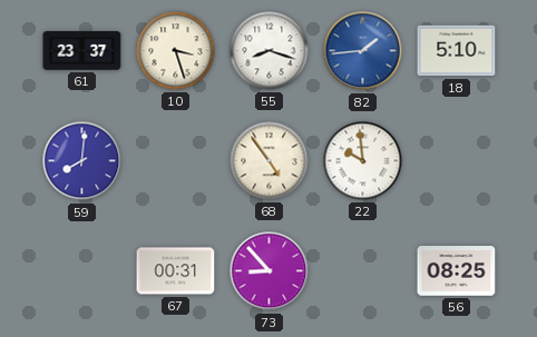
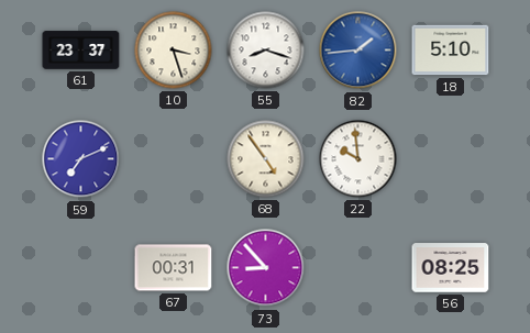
59: 8:01 -> 7:11 (81, 159)
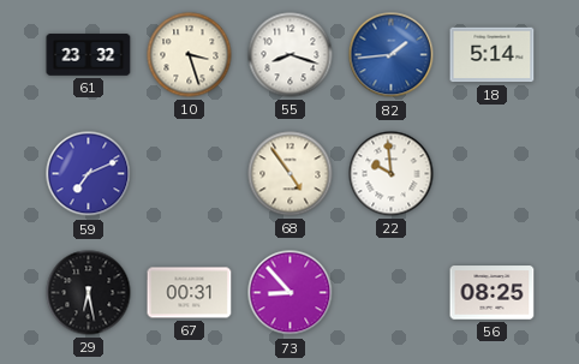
61: 23:37 -> 23:32 (89, 55)
18: 5:10 -> 5:14 (493, 55)
29: none -> 6:28 (89, 293)
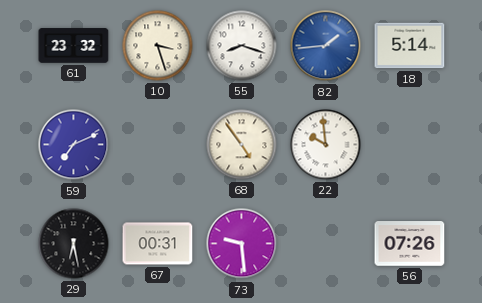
73: 8:53 -> 9:29 (242, 244)
56: 08:25 -> 07:26 (410, 244)
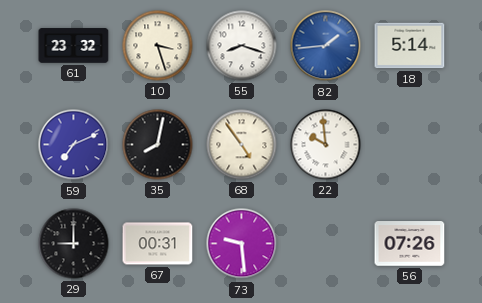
35: none -> 8:02 (158, 145)
29: 6:28 -> 9:00 (74, 244)
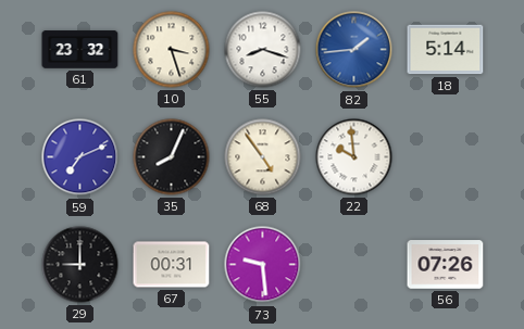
35: 8:02 -> 8:04 (172, 157)
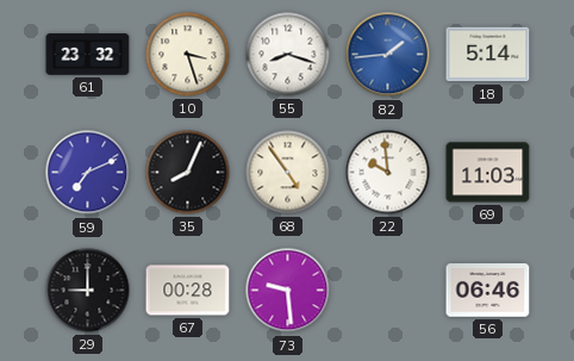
69: none -> 11:03 (488, 173)
67: 00:31 -> 00:28 (188, 291)
56: 07:26 -> 06:46 (488, 291)
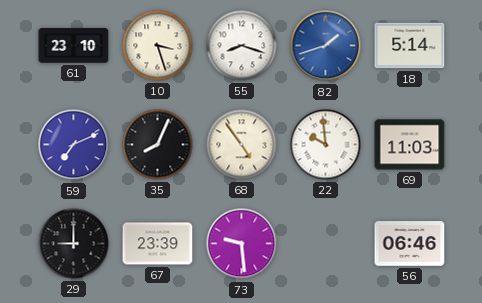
61: 23:32 -> 23:10 (74, 46)
82: 1:44 -> 1:42 (326, 46)
67: 00:28 -> 23:39 (158, 244)
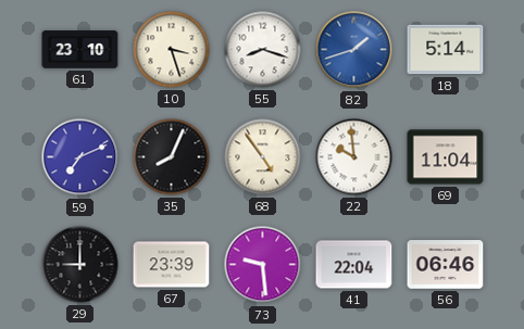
69: 11:03 -> 11:04 (446, 157)
41: none -> 22:04 (354, 265)
